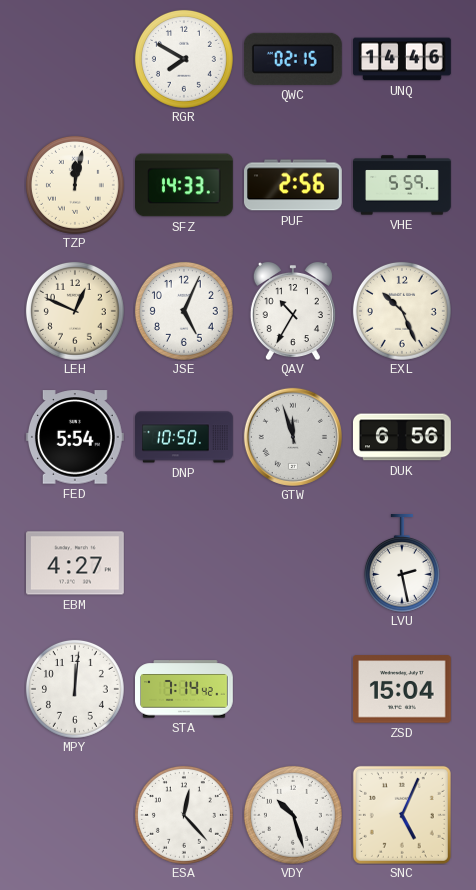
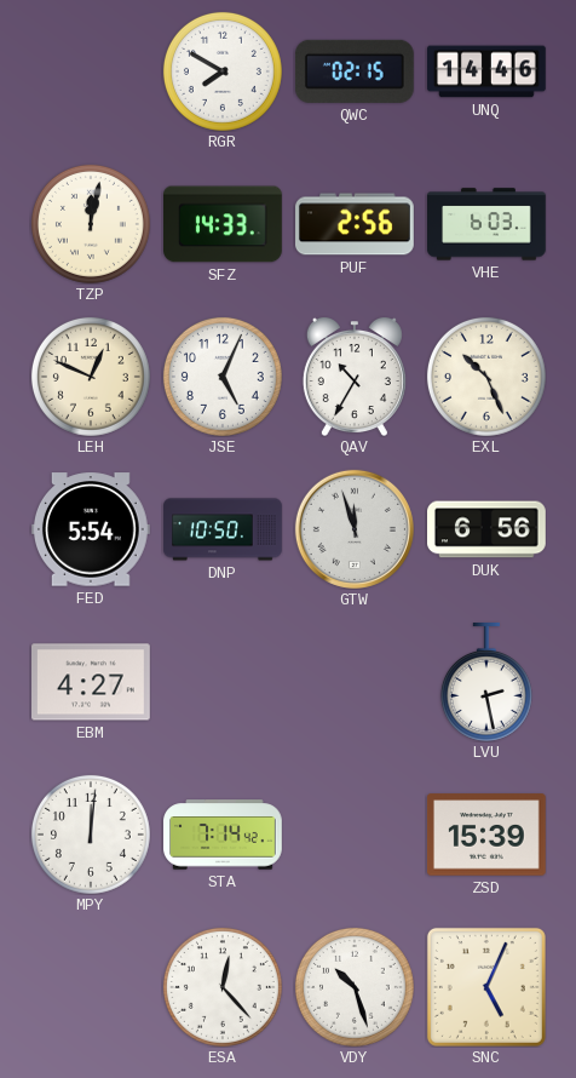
VHE: 5:59 -> 6:03 (486, 224)
ZSD: 15:04 -> 15:39 (486, 835)
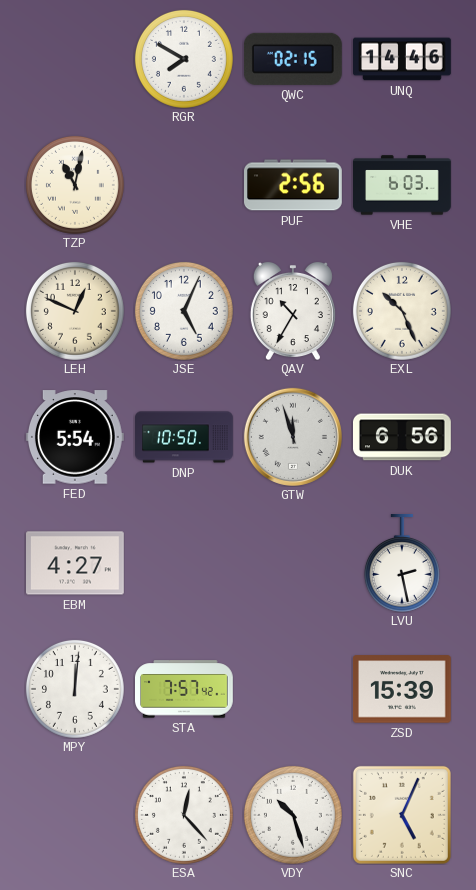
TZP: 12:02 -> 11:02 (75, 185)
SFZ: 14:33 -> none (224, 224)
STA: 7:14 -> 7:57 (185, 689)
